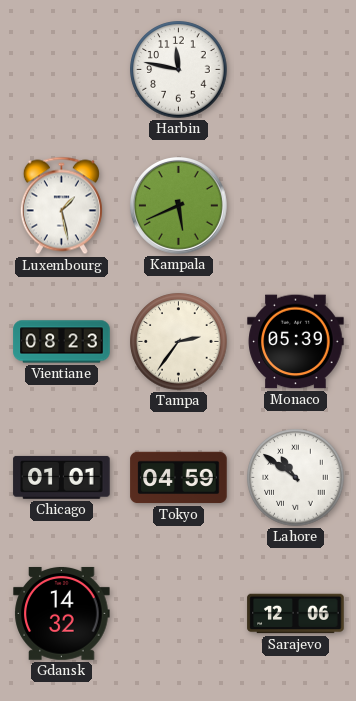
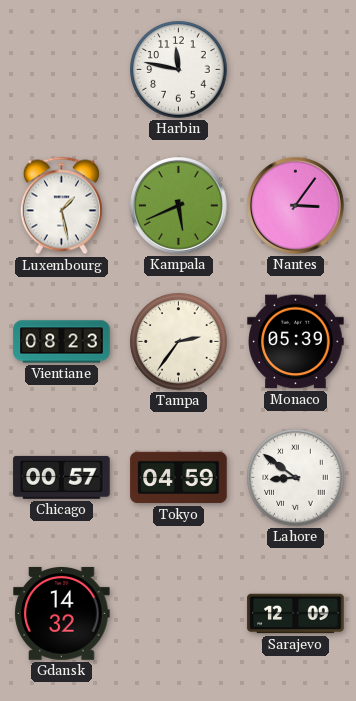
Nantes: none -> 3:06 (295, 205)
Chicago: 01:01 -> 00:57 (62, 477)
Lahore: 10:51 -> 8:51 (296, 478)
Sarajevo: 12:06 -> 12:09 (296, 614)
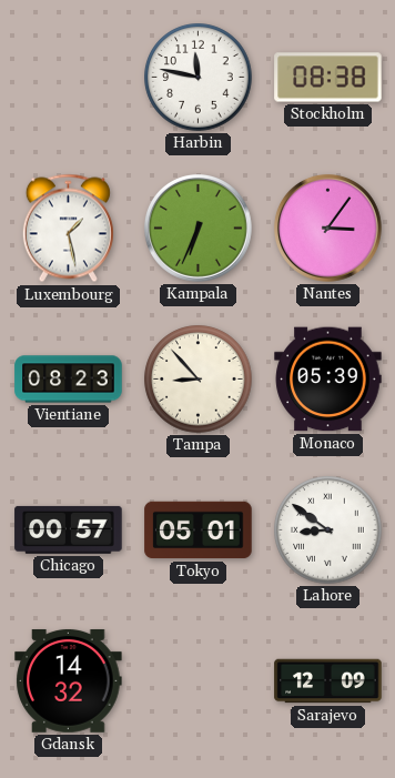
Stockholm: none -> 08:38 (328, 78)
Kampala: 5:41 -> 6:34 (197, 228)
Tampa: 2:36 -> 8:53 (199, 380)
Tokyo: 04:59 -> 05:01 (199, 531)
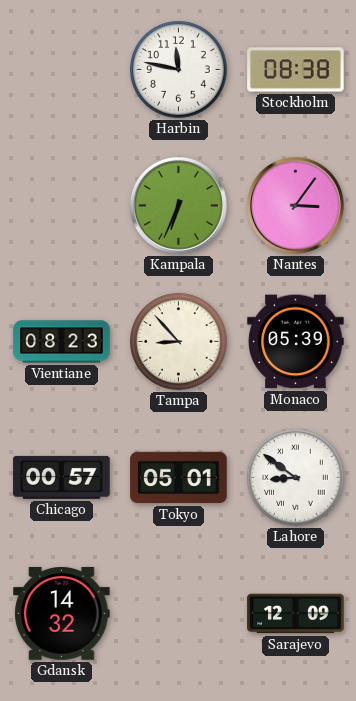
Luxembourg: 1:28 -> none (68, 229)
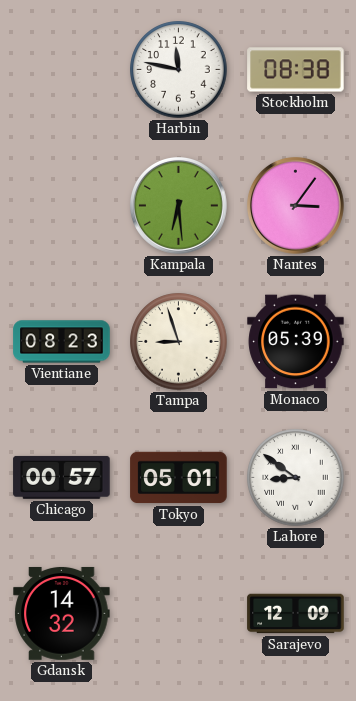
Kampala: 6:34 -> 6:29 (178, 205)
Tampa: 8:53 -> 8:57 (179, 342)
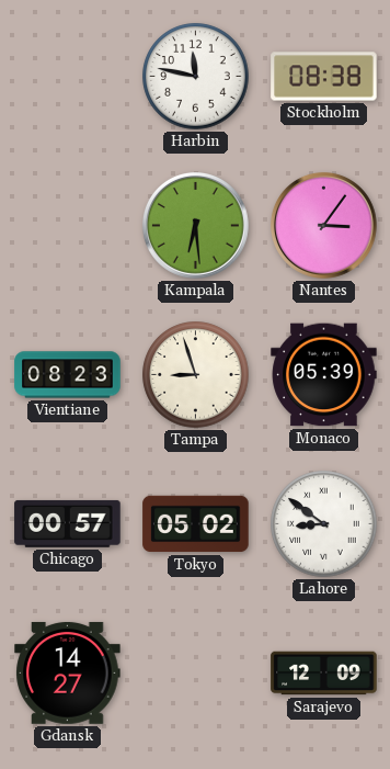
Tokyo: 05:01 -> 05:02 (196, 524)
Gdansk: 14:32 -> 14:27 (68, 672)
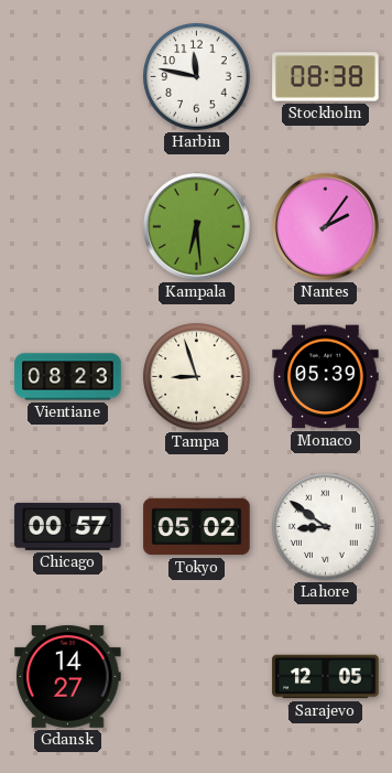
Nantes: 3:06 -> 2:06 (325, 226)
Sarajevo: 12:09 -> 12:05 (326, 677)
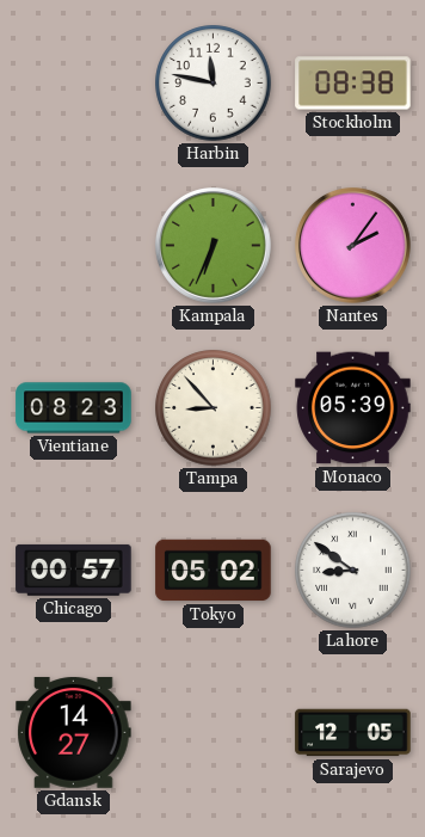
Kampala: 6:29 -> 6:34 (213, 245)
Tampa: 8:57 -> 8:53 (214, 408)
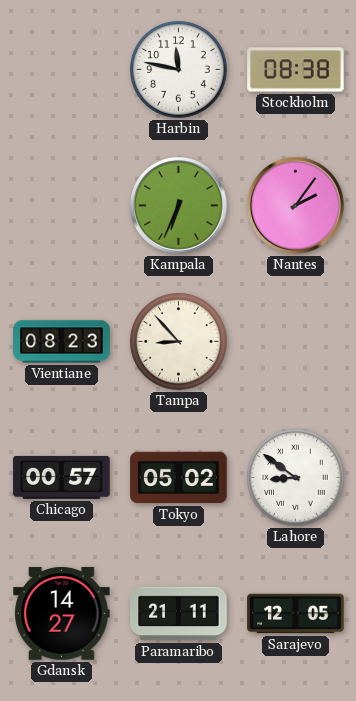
Monaco: 05:39 -> none (353, 408)
Paramaribo: none -> 21:11 (179, 614)
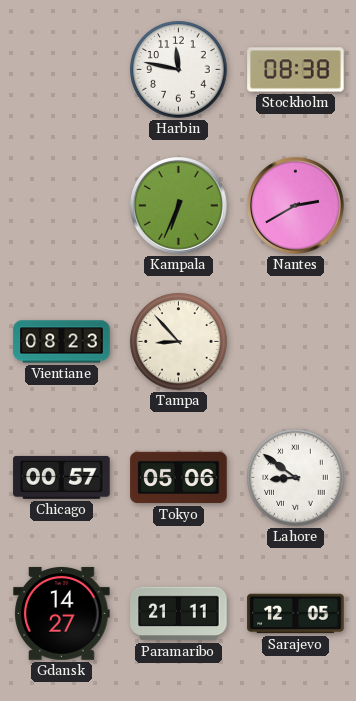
Nantes: 2:06 -> 2:40 (295, 205)
Tokyo: 05:02 -> 05:06 (179, 478)
